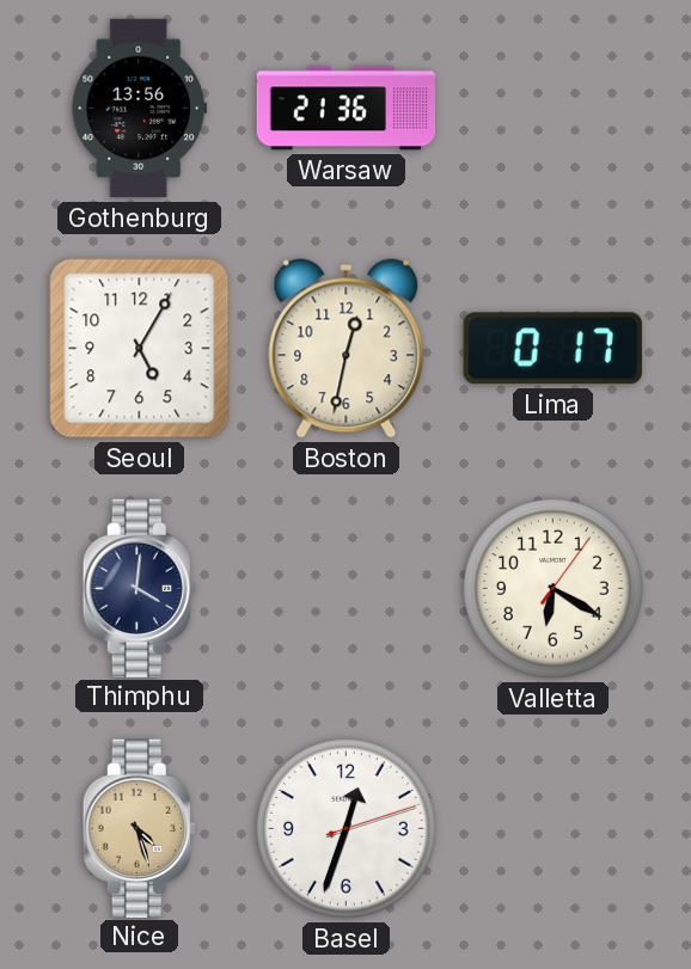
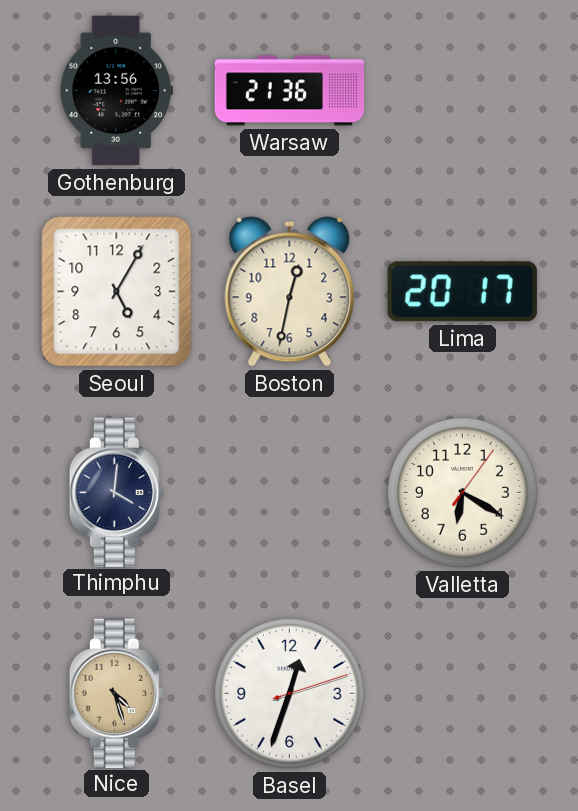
Lima: 0:17 -> 20:17 (462, 292)
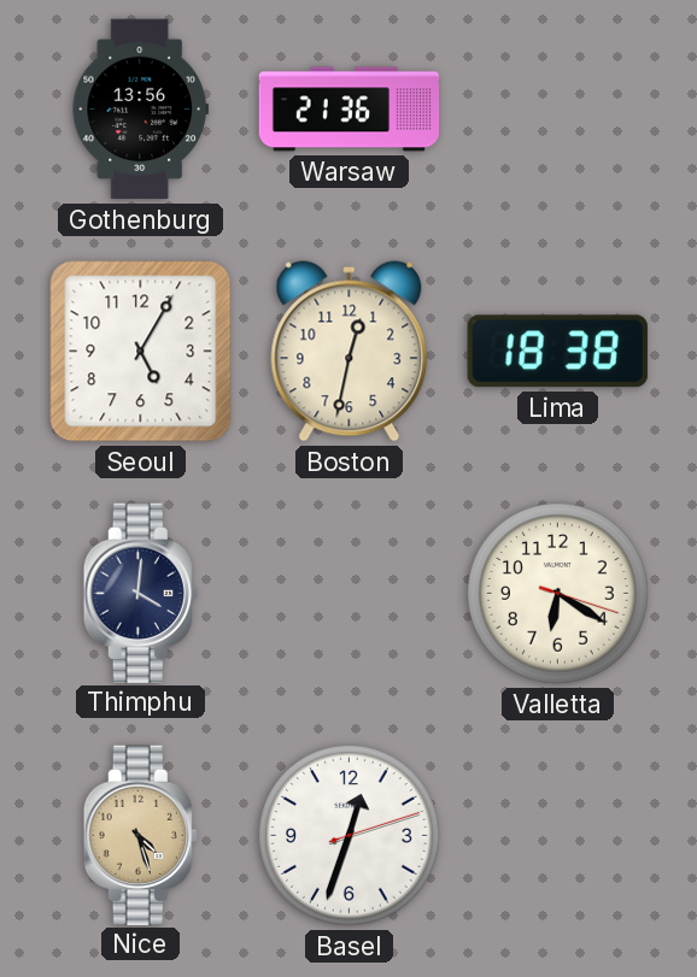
Lima: 20:17 -> 18:38 (557, 352)
Valletta: 6:20:06 -> 6:20:18 (558, 594)
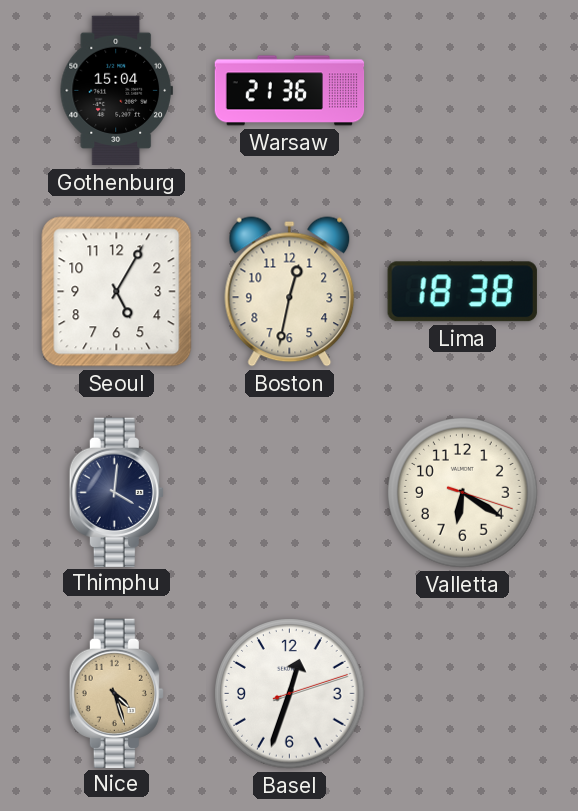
Gothenburg: 13:56 -> 15:04 (116, 91)
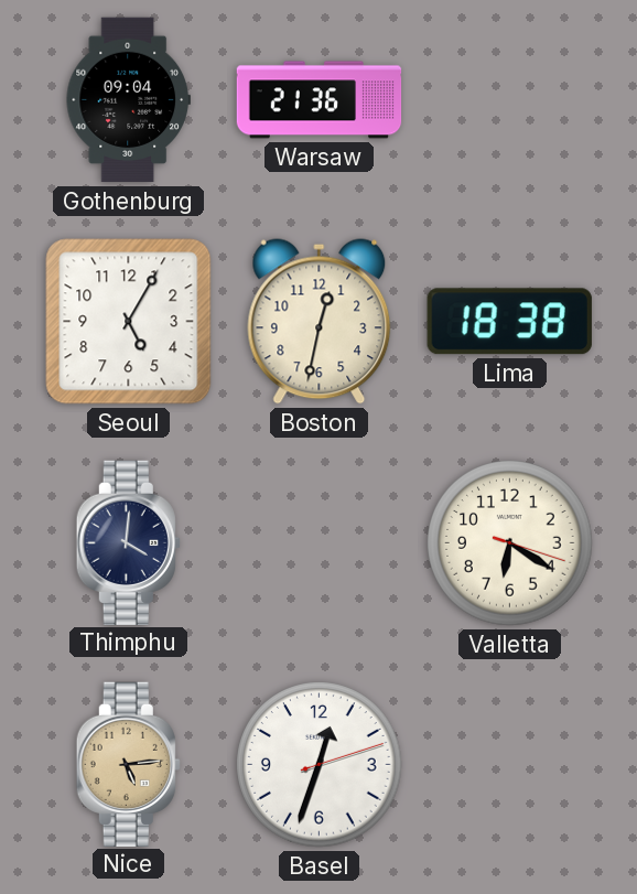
Gothenburg: 15:04 -> 09:04 (128, 100)
Nice: 4:27 -> 5:14 (128, 764)
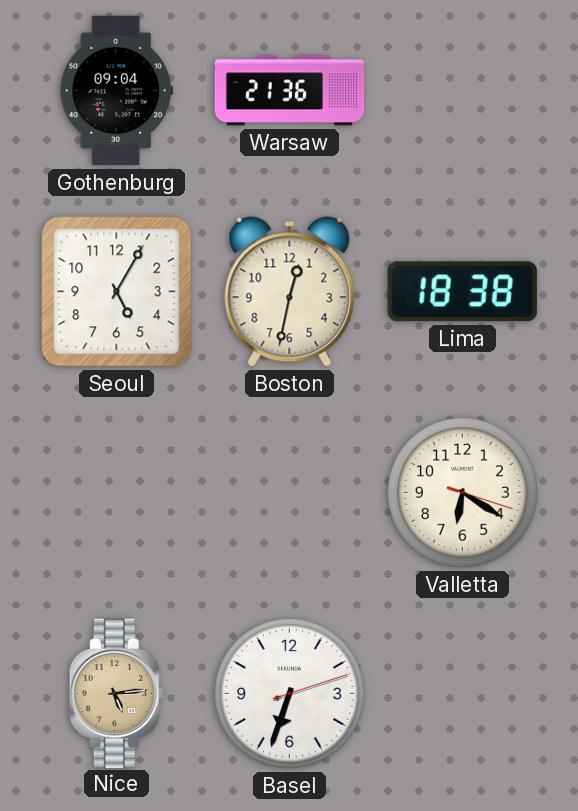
Thimphu: 4:01 -> none (128, 542)
Basel: 12:33 -> 6:33 (290, 694)
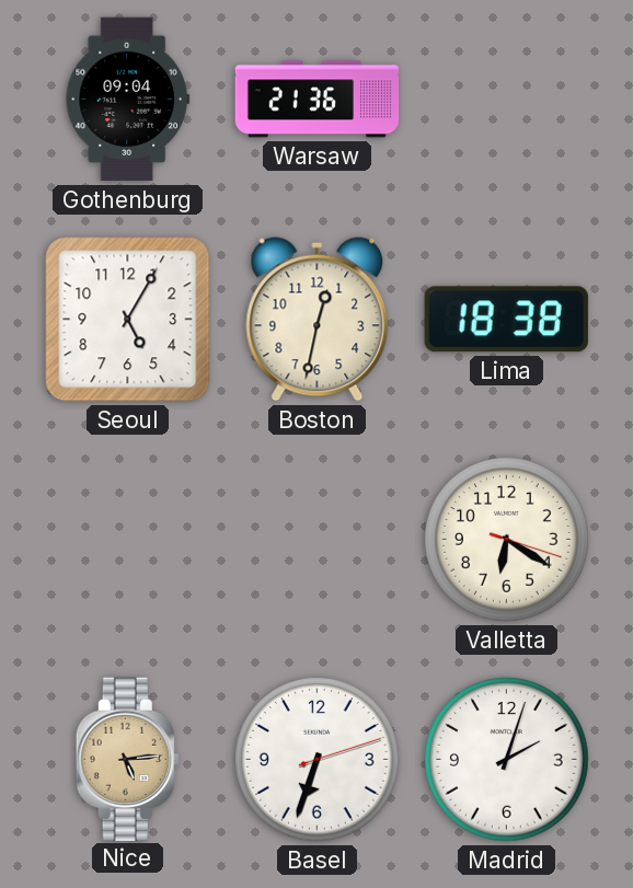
Madrid: none -> 2:03 (507, 760)
